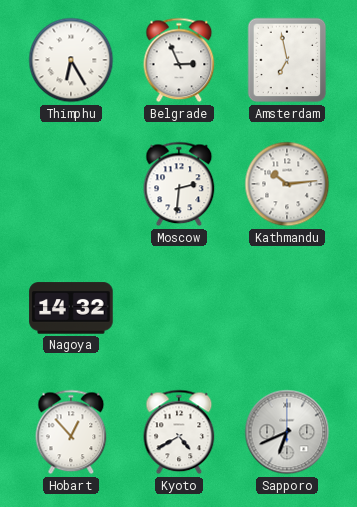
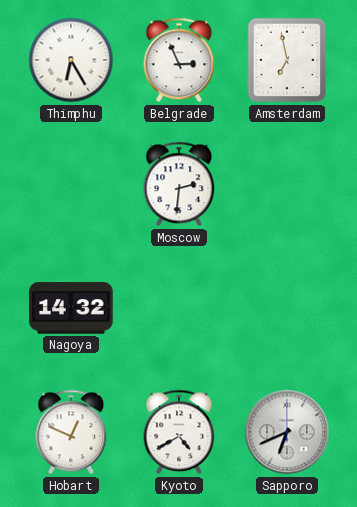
Kathmandu: 10:14 -> none (287, 184)
Hobart: 12:53 -> 12:49 (71, 432)
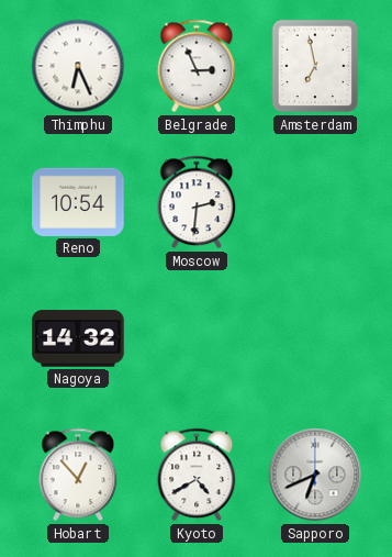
Thimphu: 6:25 -> 6:26 (78, 66)
Reno: none -> 10:54 (78, 202)
Hobart: 12:49 -> 12:53 (78, 475)
